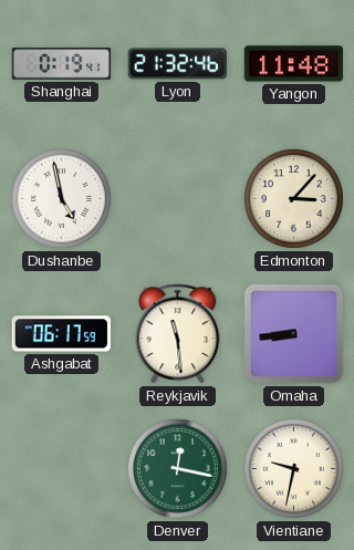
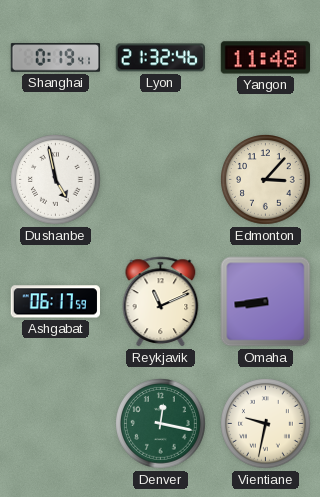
Reykjavik: 11:29 -> 11:11 (161, 302)
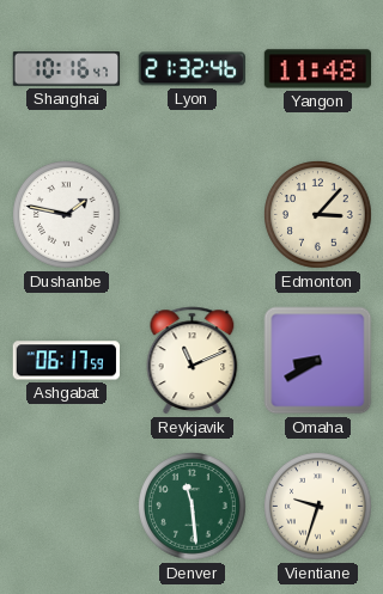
Shanghai: 0:19 -> 10:16 (67, 69)
Dushanbe: 4:58 -> 1:47 (67, 215)
Omaha: 8:44 -> 8:40 (318, 361)
Denver: 12:17 -> 11:29 (193, 507)
Vientiane: 9:32 -> 9:33 (318, 507)
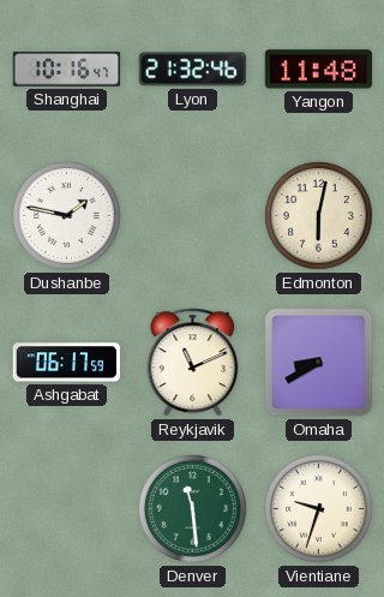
Edmonton: 3:07 -> 6:02 (319, 216)
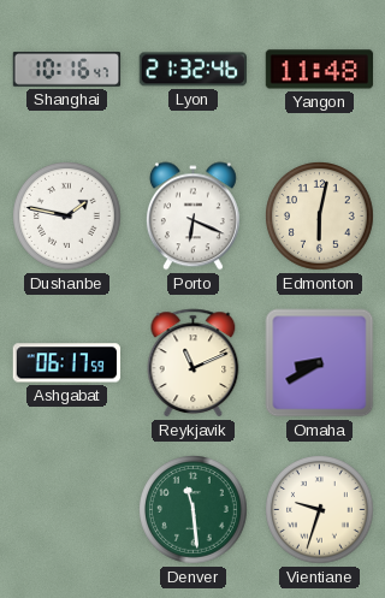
Porto: none -> 6:19 (192, 217)
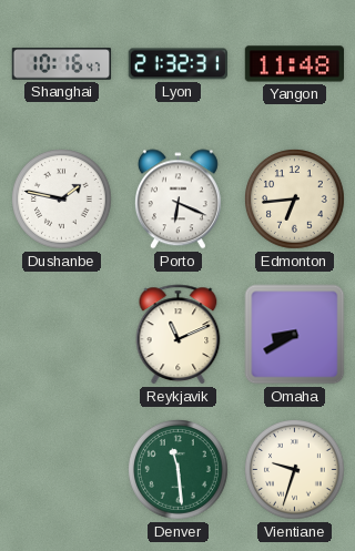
Lyon: 21:32:46 -> 21:32:31 (177, 64)
Edmonton: 6:02 -> 6:44 (295, 200)
Ashgabat: 06:17 -> none (66, 363)
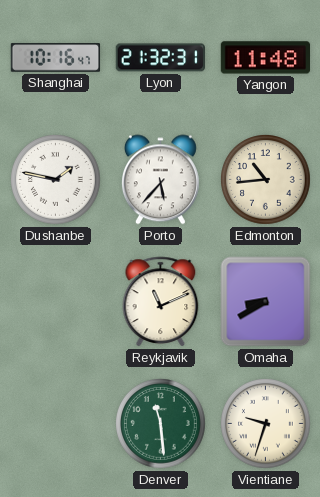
Porto: 6:19 -> 5:37 (160, 180)
Edmonton: 6:44 -> 10:44 (266, 180)
